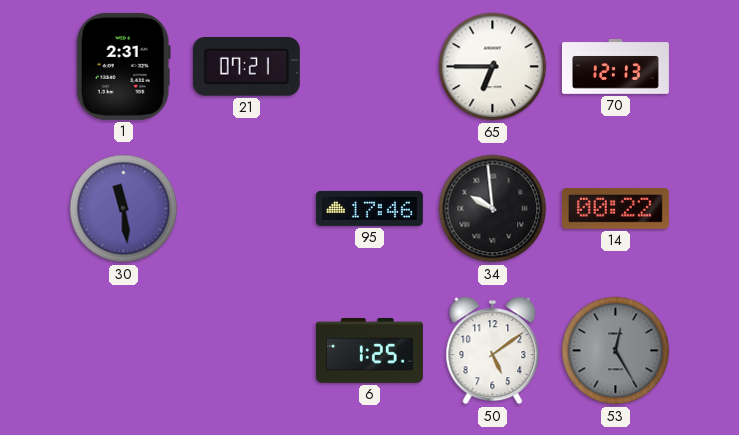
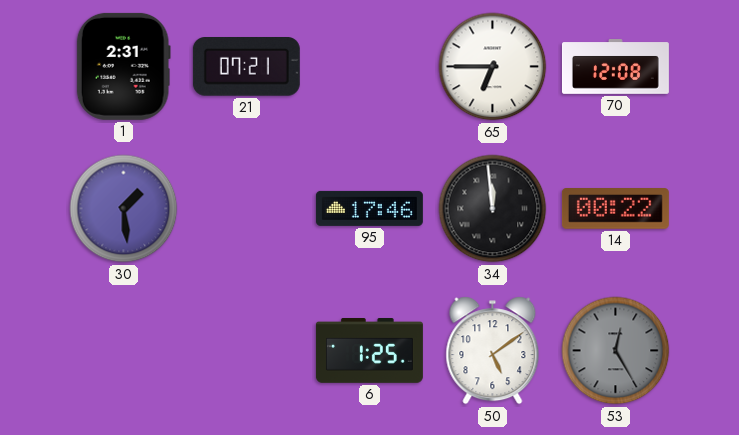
70: 12:13 -> 12:08 (615, 67)
30: 11:29 -> 1:29 (124, 209)
34: 9:59 -> 11:59 (493, 209)
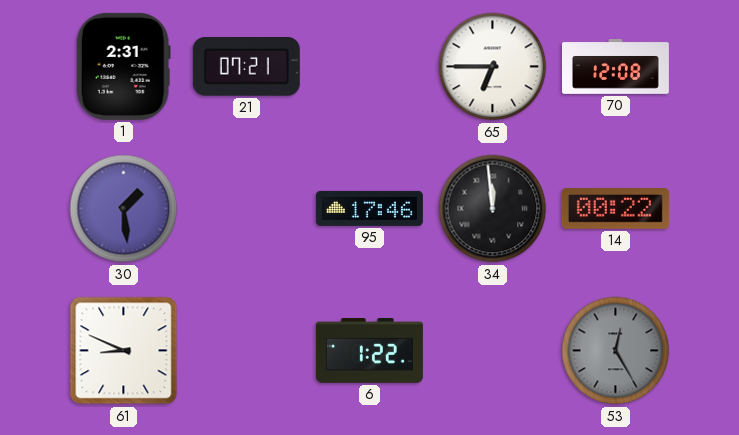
61: none -> 8:49 (124, 351)
6: 1:25 -> 1:22 (369, 351)
50: 5:09 -> none (493, 351)
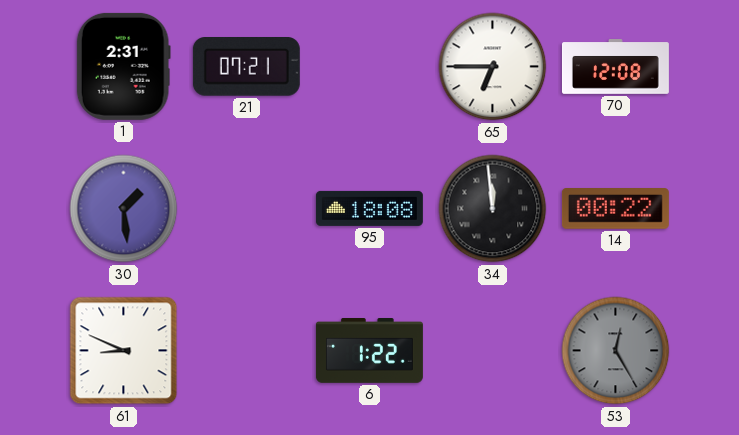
95: 17:46 -> 18:08 (369, 208)
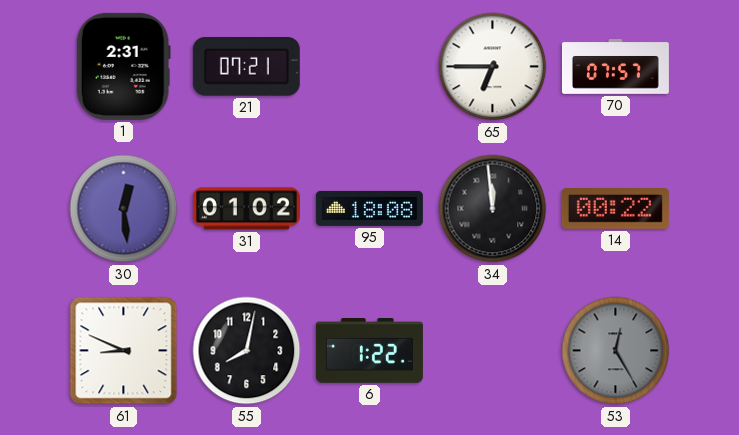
70: 12:08 -> 07:57 (615, 67)
30: 1:29 -> 12:29 (124, 209)
31: none -> 01:02 (246, 209)
55: none -> 8:02 (247, 351)
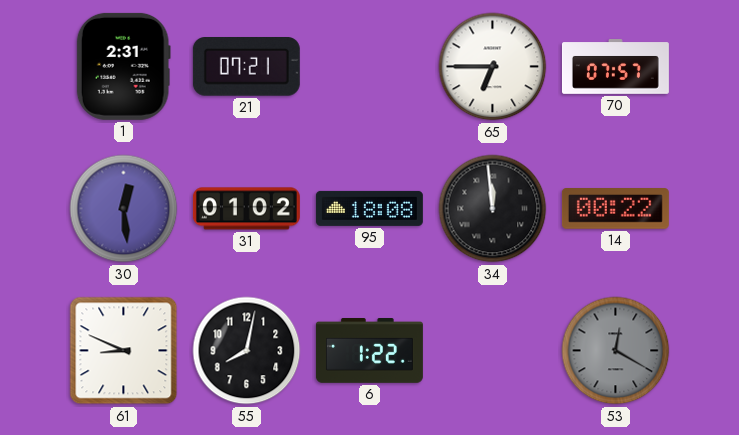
53: 12:25 -> 12:20 (616, 351)
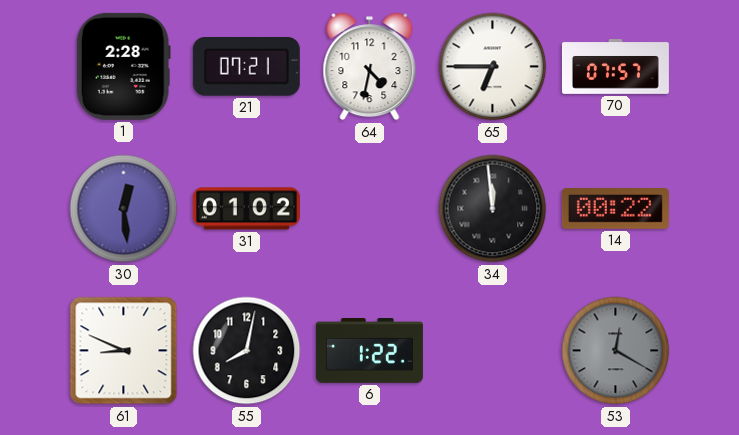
1: 2:31 -> 2:28 (123, 66)
64: none -> 4:32 (370, 67)
95: 18:08 -> none (369, 208)
